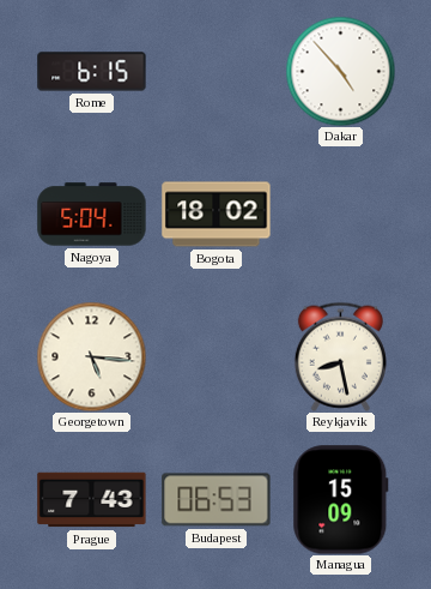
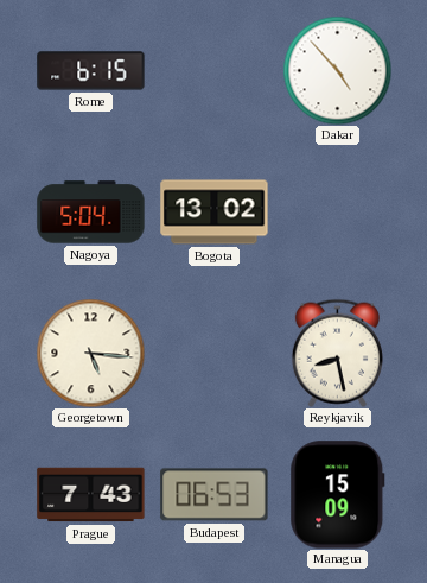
Bogota: 18:02 -> 13:02 (215, 213)
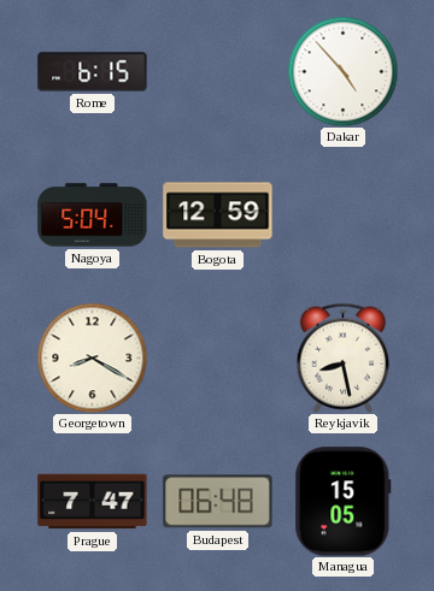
Bogota: 13:02 -> 12:59 (218, 215)
Georgetown: 5:16 -> 8:20 (92, 357)
Prague: 7:43 -> 7:47 (93, 502)
Budapest: 06:53 -> 06:48 (218, 502)
Managua: 15:09 -> 15:05 (344, 502)
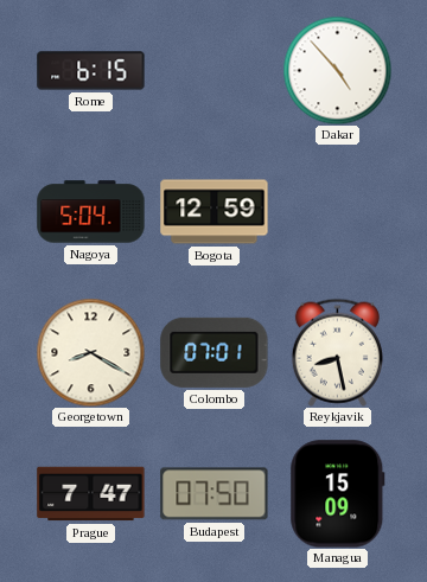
Colombo: none -> 07:01 (215, 352)
Budapest: 06:48 -> 07:50 (215, 494)
Managua: 15:05 -> 15:09 (338, 494)
